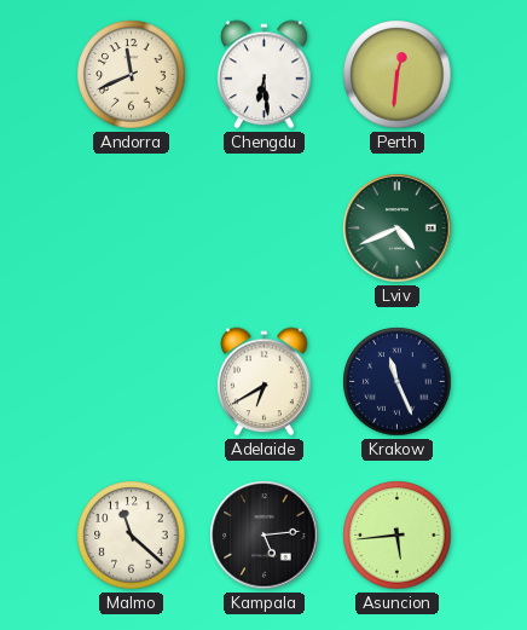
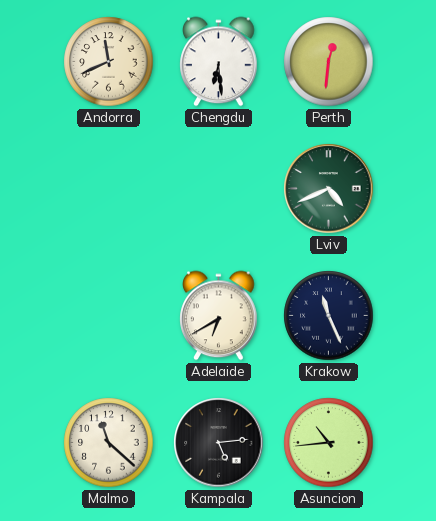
Asuncion: 5:44 -> 10:44 (329, 443)
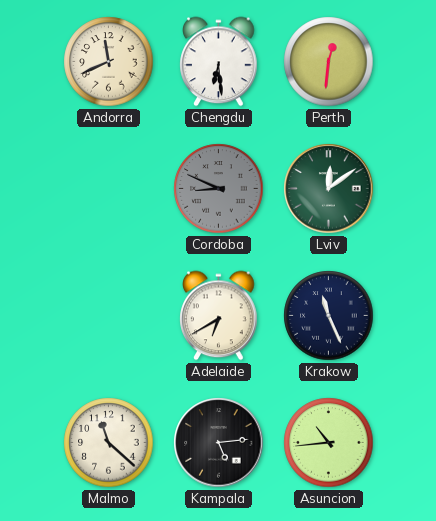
Cordoba: none -> 8:49 (219, 189)
Lviv: 4:41 -> 12:09 (329, 189)
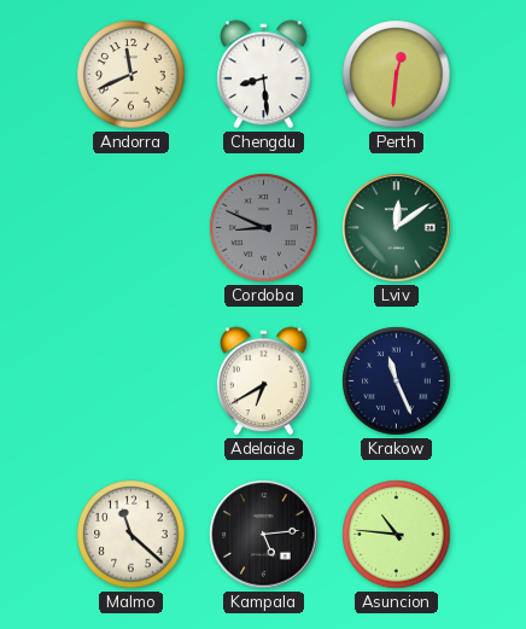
Chengdu: 6:29 -> 8:29 (264, 75)
Asuncion: 10:44 -> 10:46 (397, 535)
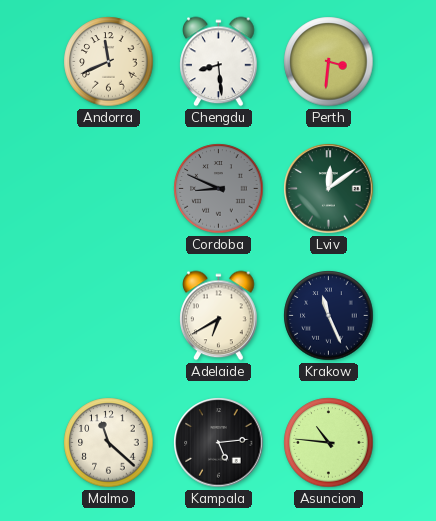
Perth: 12:31 -> 3:31 (329, 62)
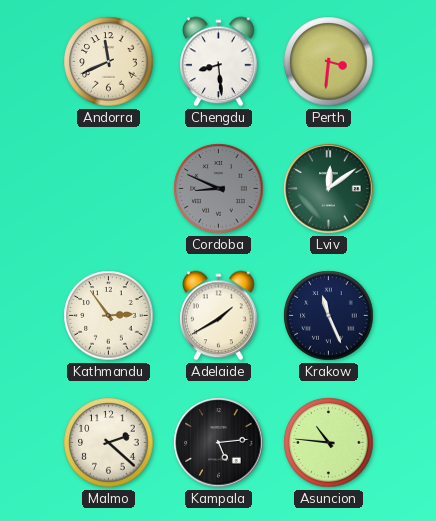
Kathmandu: none -> 2:54 (109, 316)
Adelaide: 6:40 -> 1:40 (219, 316)
Malmo: 11:22 -> 2:22 (109, 443)
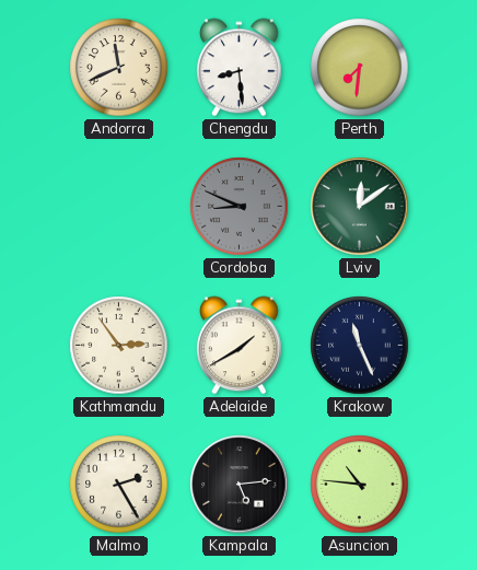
Perth: 3:31 -> 7:31 (360, 68)
Malmo: 2:22 -> 2:25 (119, 485)
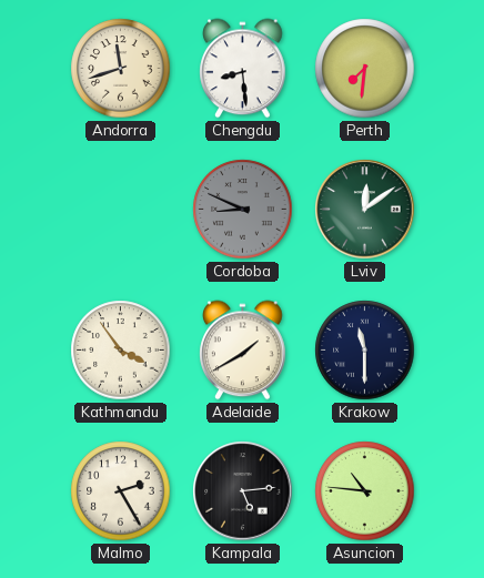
Andorra: 11:41 -> 11:42 (121, 69)
Kathmandu: 2:54 -> 3:54 (121, 351)
Krakow: 11:26 -> 11:30 (365, 351)
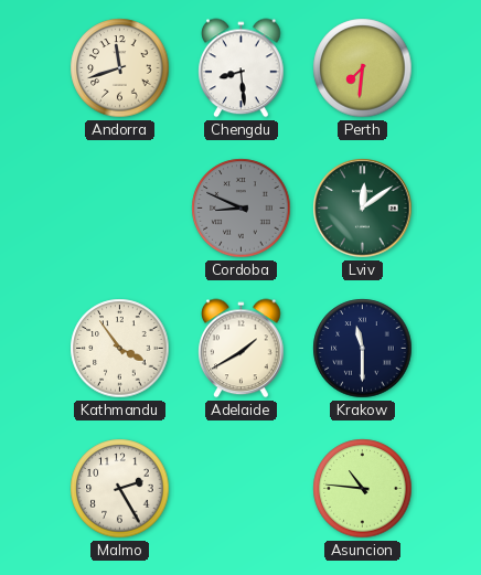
Kampala: 5:14 -> none (243, 491)
